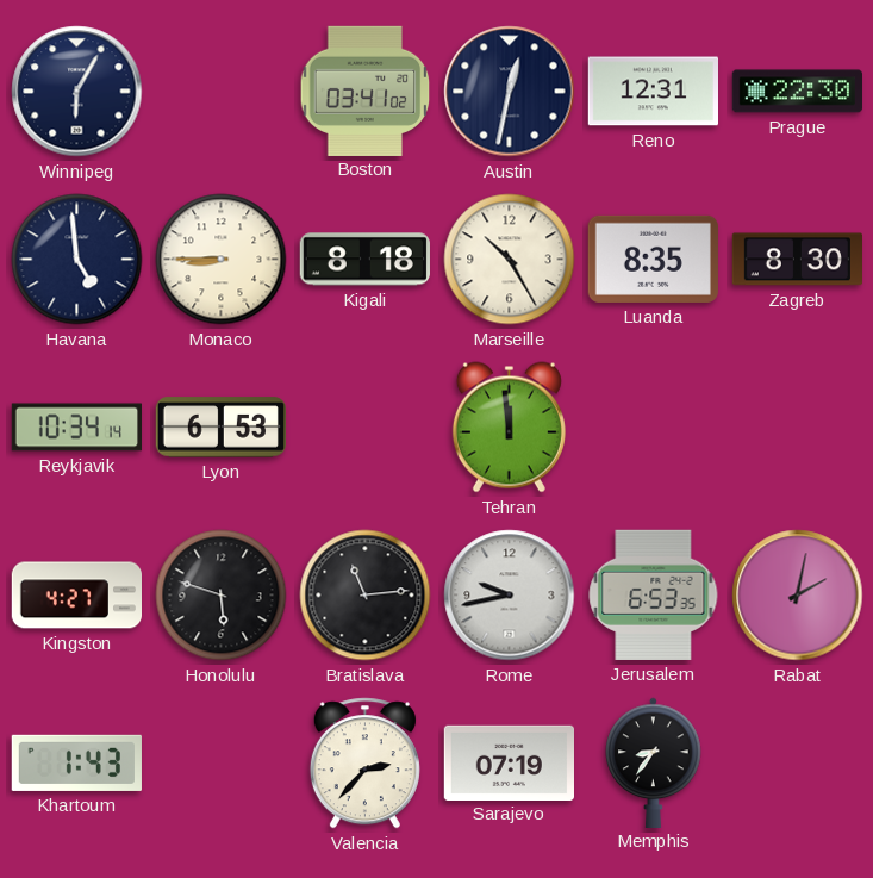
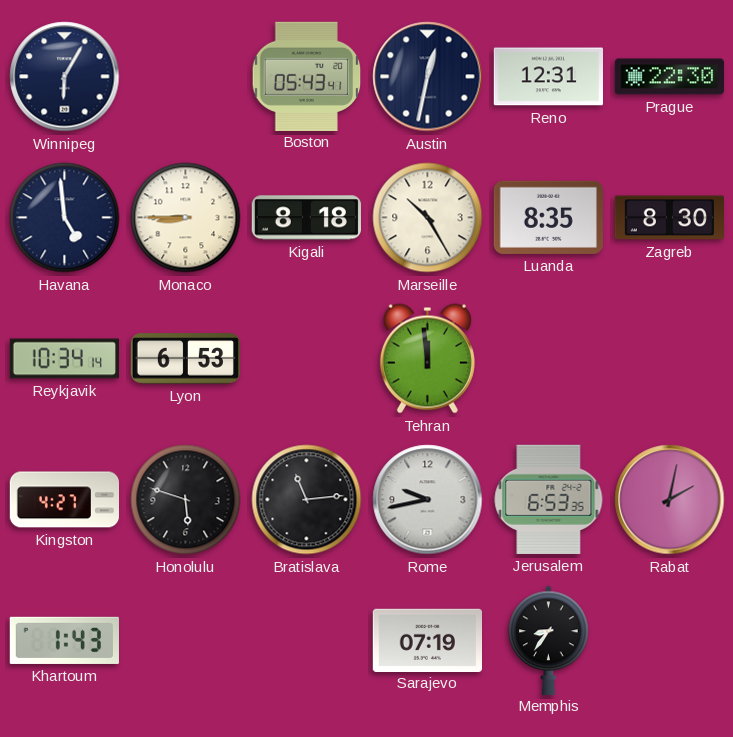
Boston: 03:41 -> 05:43 (307, 76)
Valencia: 2:37 -> none (364, 764)
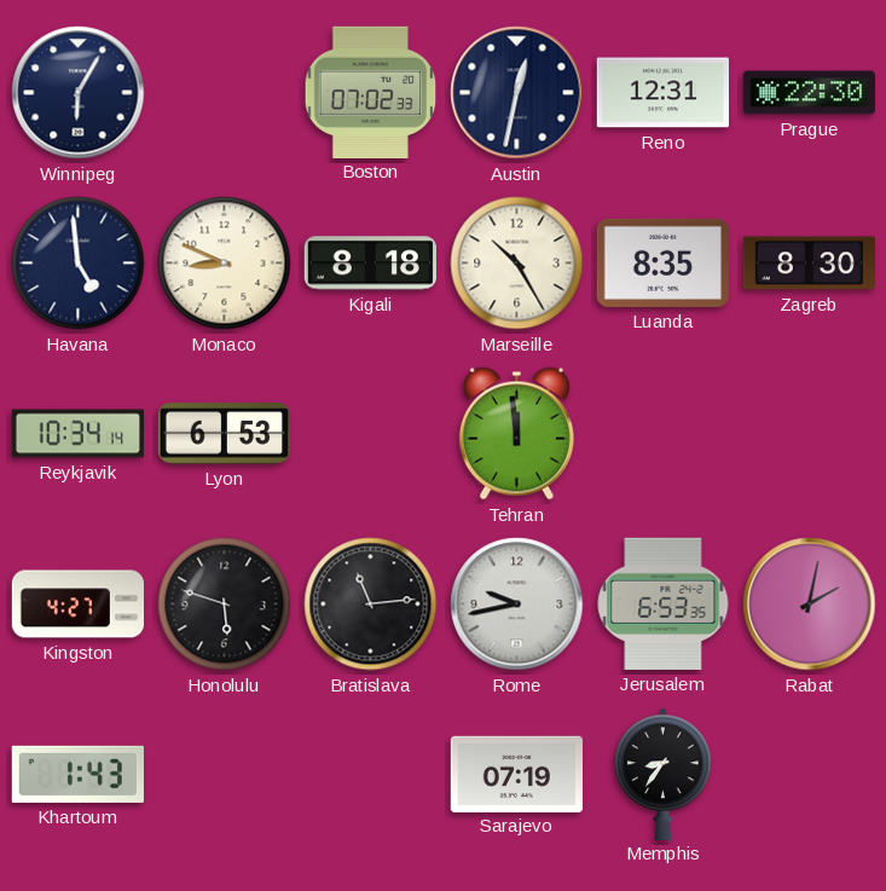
Boston: 05:43 -> 07:02 (371, 92)
Monaco: 8:45 -> 8:49 (225, 264)
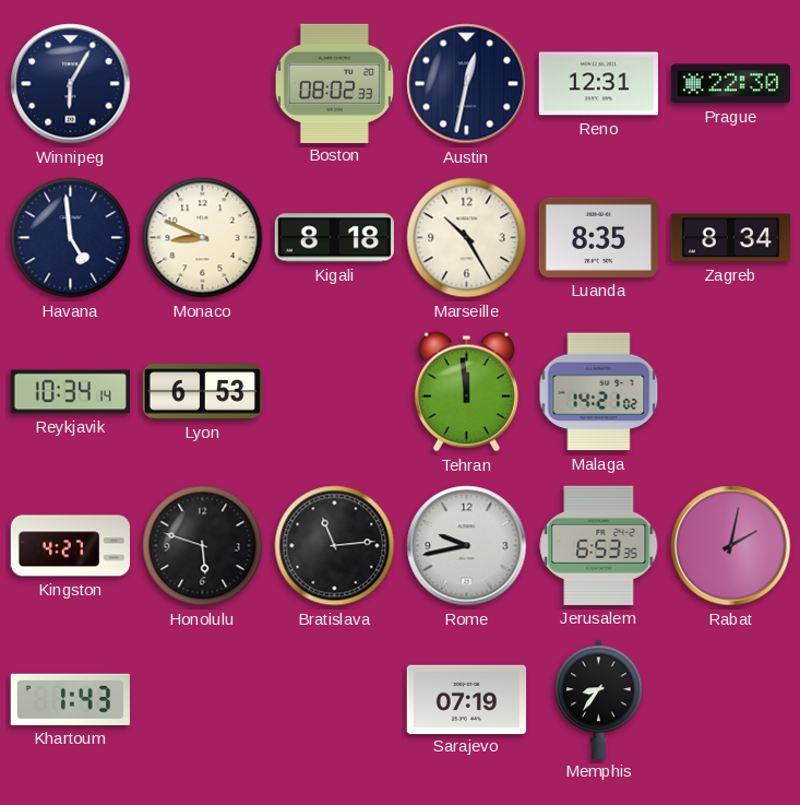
Boston: 07:02 -> 08:02 (335, 83)
Zagreb: 8:30 -> 8:34 (730, 238)
Malaga: none -> 14:21 (599, 392)
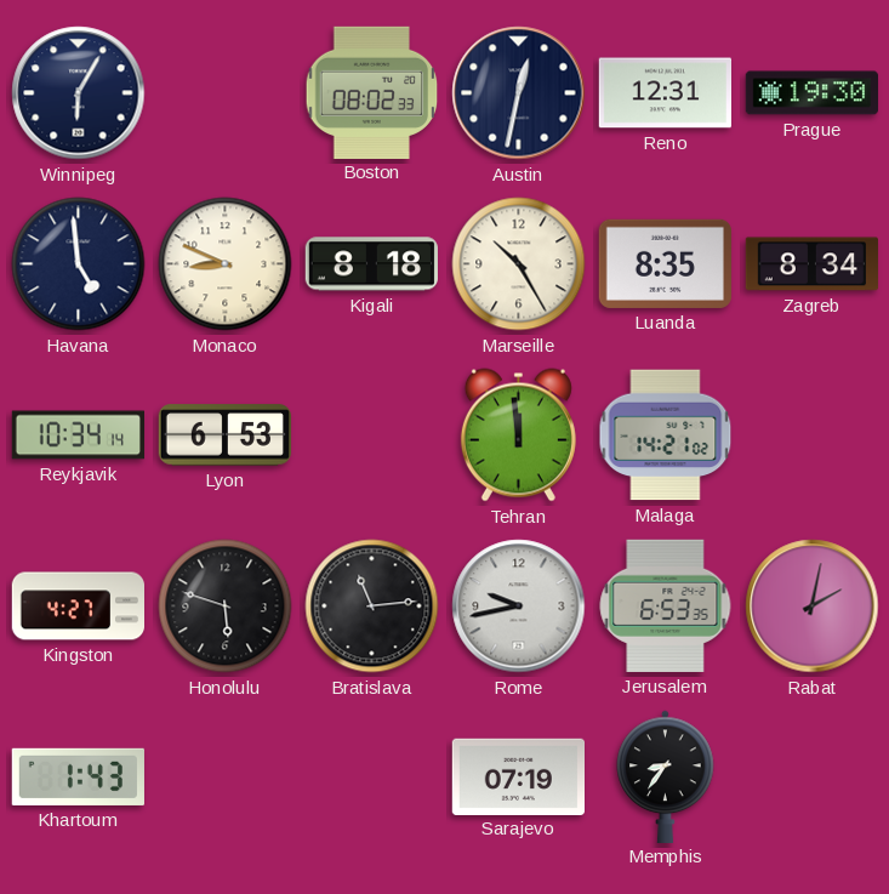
Prague: 22:30 -> 19:30 (811, 93)
